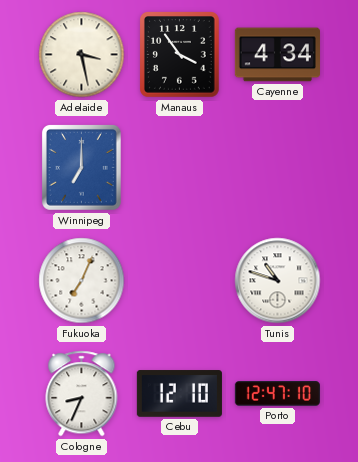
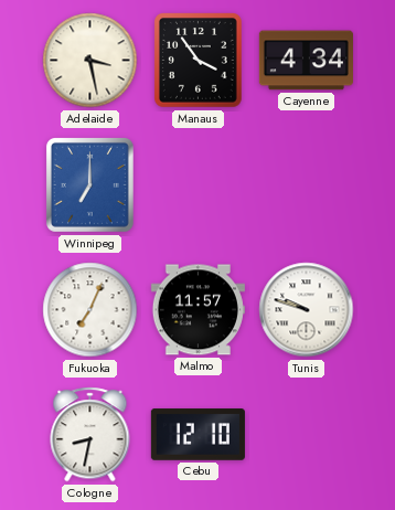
Malmo: none -> 11:57 (197, 310)
Tunis: 10:48 -> 9:48 (307, 310)
Cologne: 8:34 -> 8:32 (90, 435)
Porto: 12:47 -> none (277, 394)
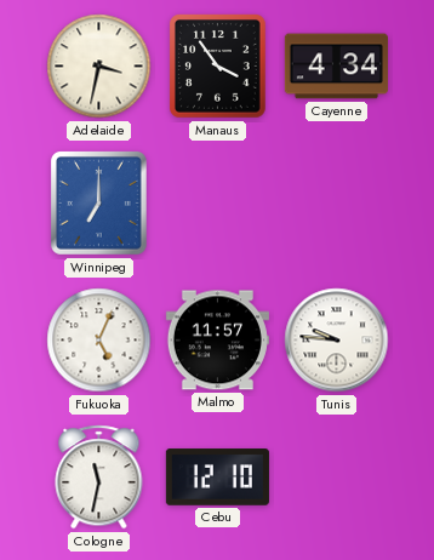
Adelaide: 3:28 -> 3:32 (99, 67)
Fukuoka: 7:04 -> 5:04 (99, 341)
Tunis: 9:48 -> 9:46 (337, 341)
Cologne: 8:32 -> 11:32 (99, 478)
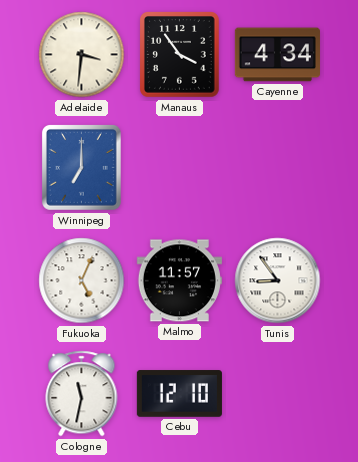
Adelaide: 3:32 -> 3:31 (82, 55)
Tunis: 9:46 -> 8:54 (278, 281)
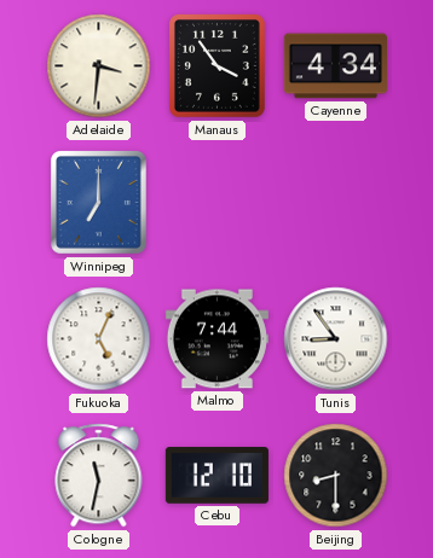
Malmo: 11:57 -> 7:44 (217, 339)
Beijing: none -> 8:30 (336, 476)
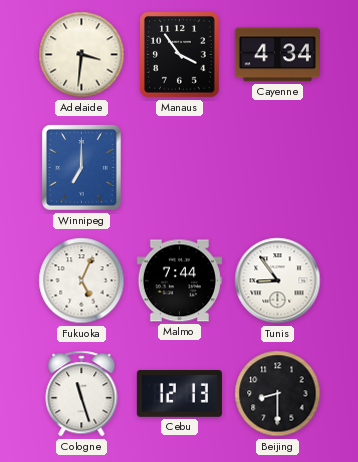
Cologne: 11:32 -> 11:27 (82, 394)
Cebu: 12:10 -> 12:13 (179, 394)
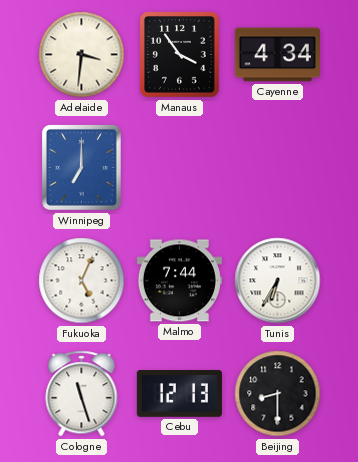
Tunis: 8:54 -> 6:35 (278, 281)
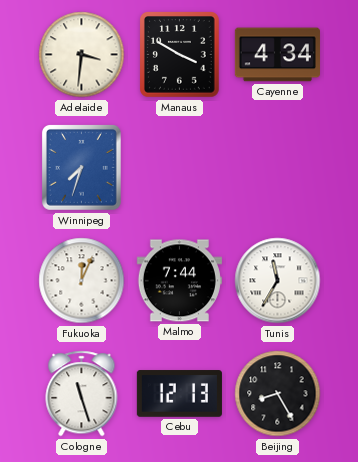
Manaus: 3:54 -> 3:50 (180, 55)
Winnipeg: 7:00 -> 7:33 (81, 167)
Fukuoka: 5:04 -> 12:04 (82, 281)
Tunis: 6:35 -> 11:35 (278, 281)
Beijing: 8:30 -> 8:25 (278, 394)
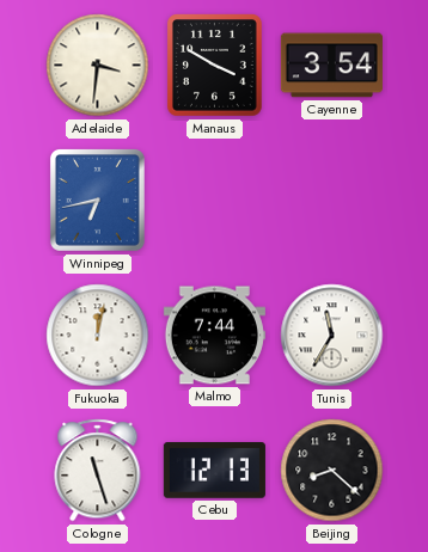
Cayenne: 4:34 -> 3:54 (331, 66)
Winnipeg: 7:33 -> 6:43 (97, 200)
Fukuoka: 12:04 -> 12:02 (98, 336)
Beijing: 8:25 -> 8:22 (332, 471)
